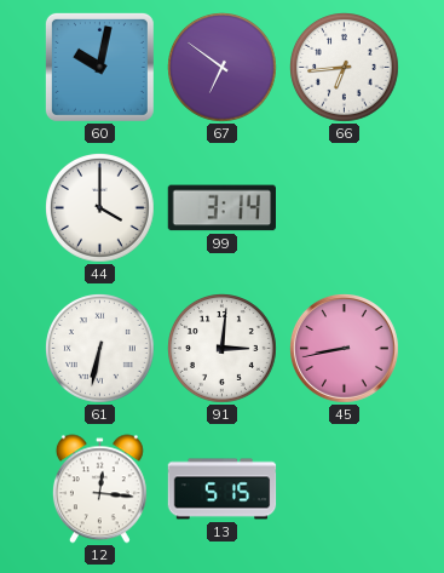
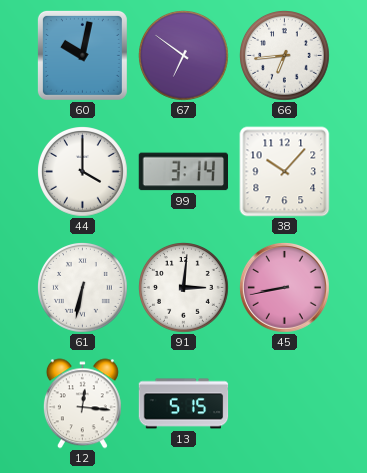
38: none -> 10:07 (285, 172)
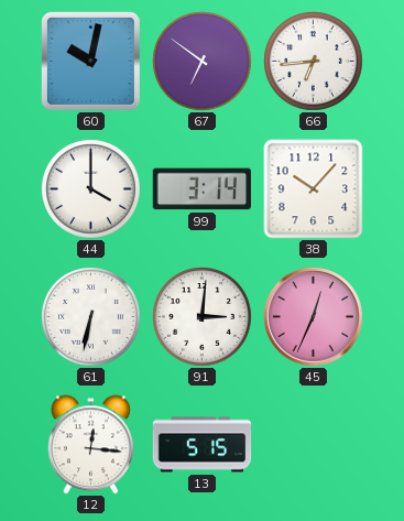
45: 8:43 -> 12:34 (314, 317)
